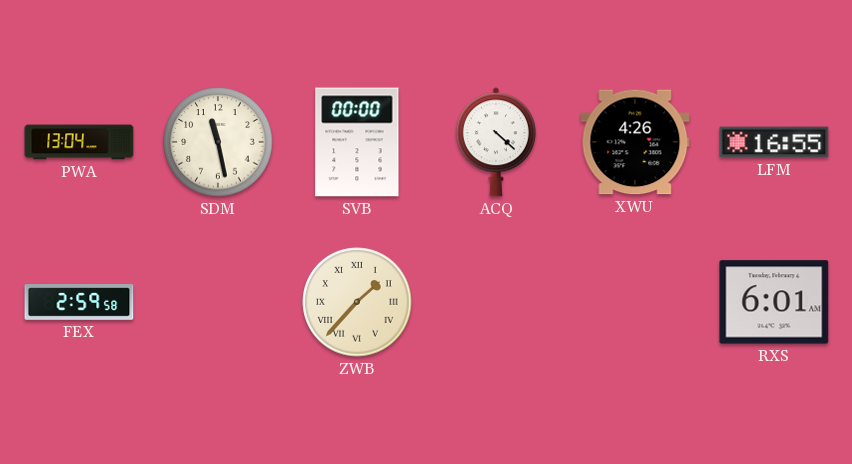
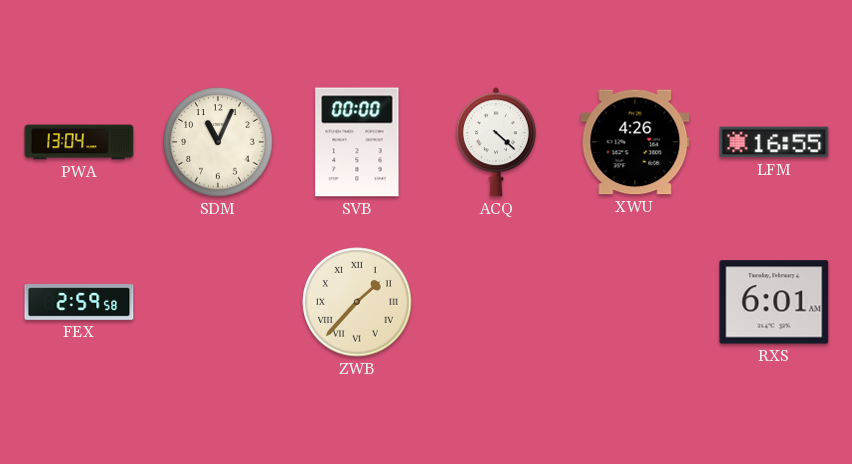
SDM: 11:28 -> 11:04 (218, 142)
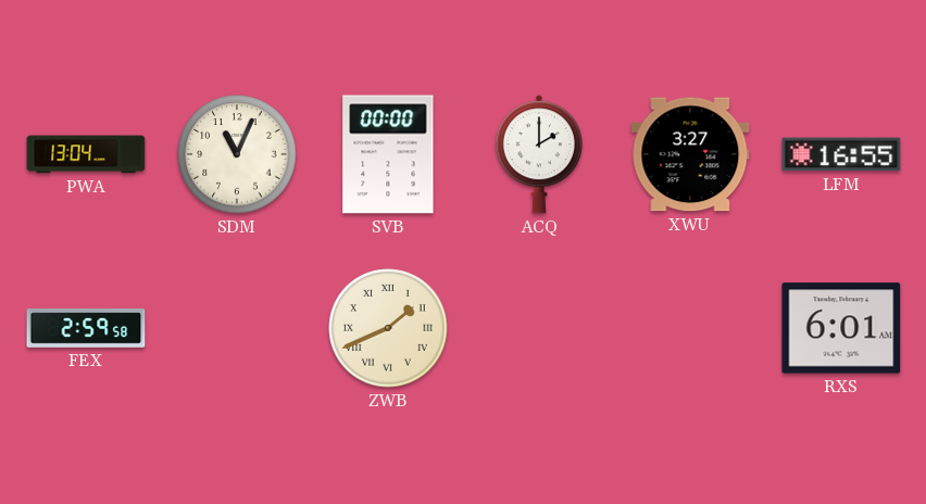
ACQ: 4:22 -> 2:00 (539, 154)
XWU: 4:26 -> 3:27 (690, 154)
ZWB: 1:37 -> 1:41 (388, 328)
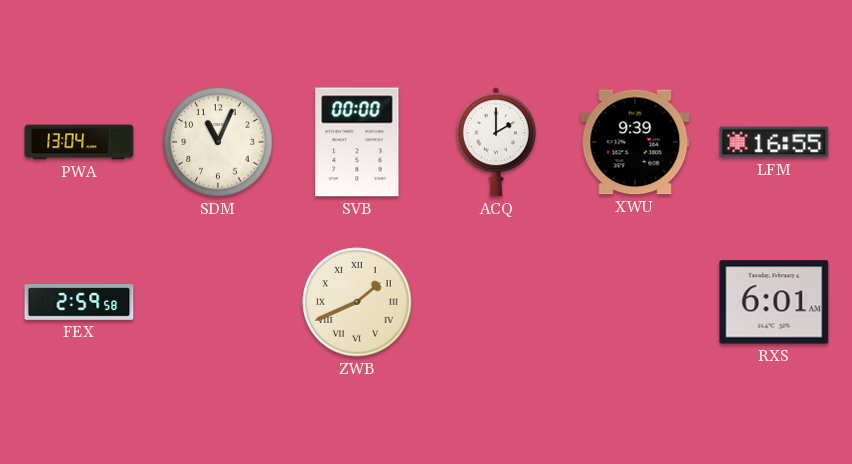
XWU: 3:27 -> 9:39 (635, 142)
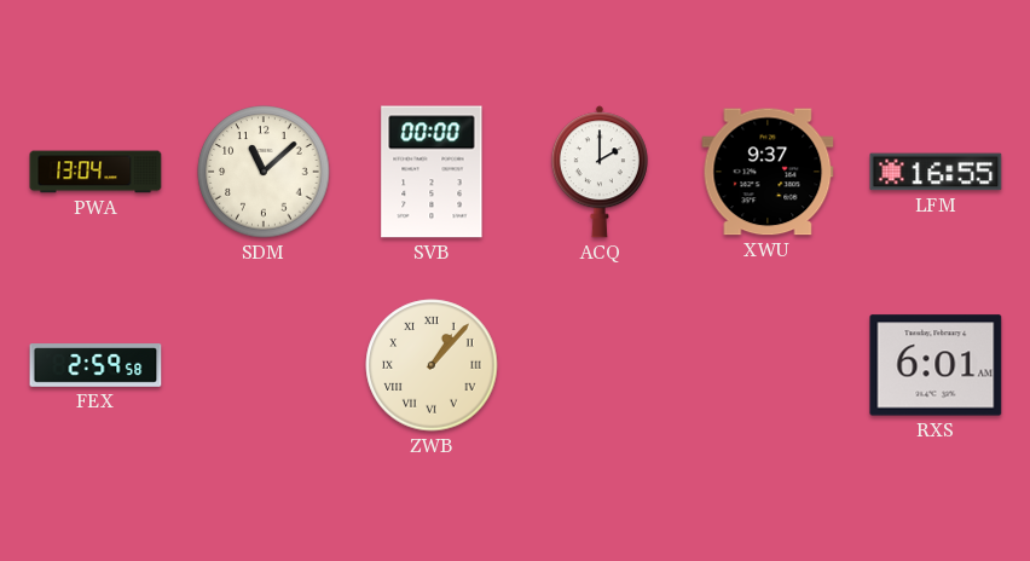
SDM: 11:04 -> 11:08 (264, 172)
XWU: 9:39 -> 9:37 (768, 172)
ZWB: 1:41 -> 1:07 (432, 365)
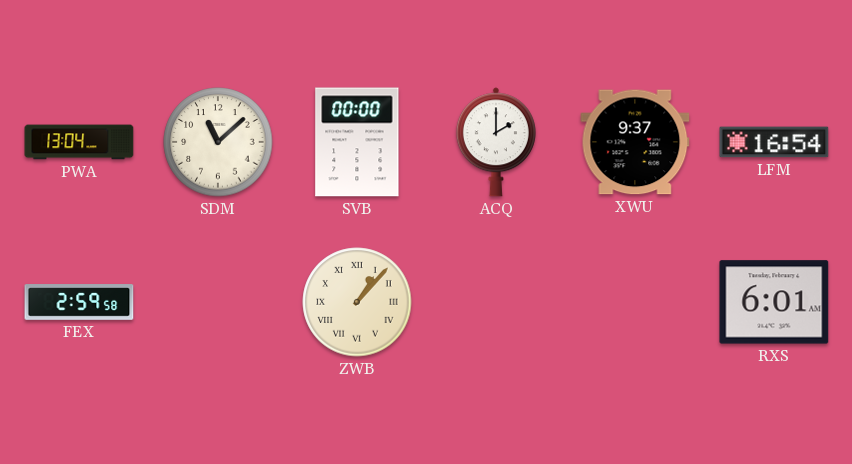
LFM: 16:55 -> 16:54 (774, 142)
